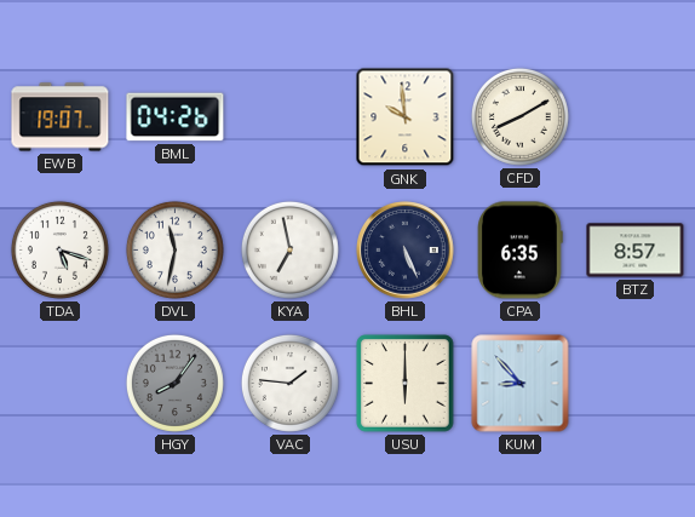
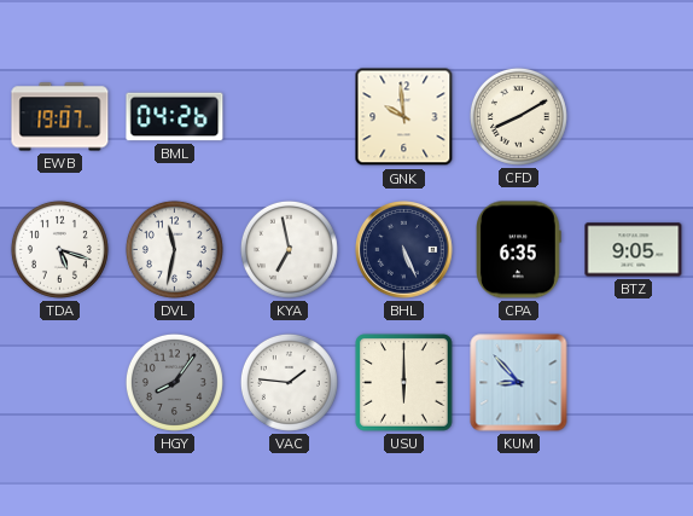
BTZ: 8:57 -> 9:05 (634, 250)
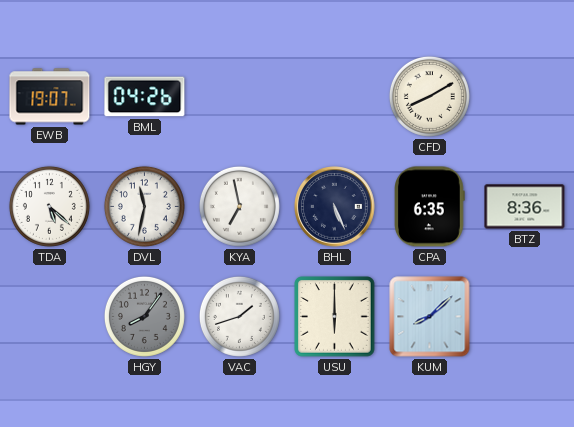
GNK: 9:59 -> none (404, 117)
TDA: 5:18 -> 5:22 (49, 206)
BTZ: 9:05 -> 8:36 (525, 207)
VAC: 1:46 -> 1:42 (239, 316)
KUM: 8:53 -> 8:08 (430, 317)
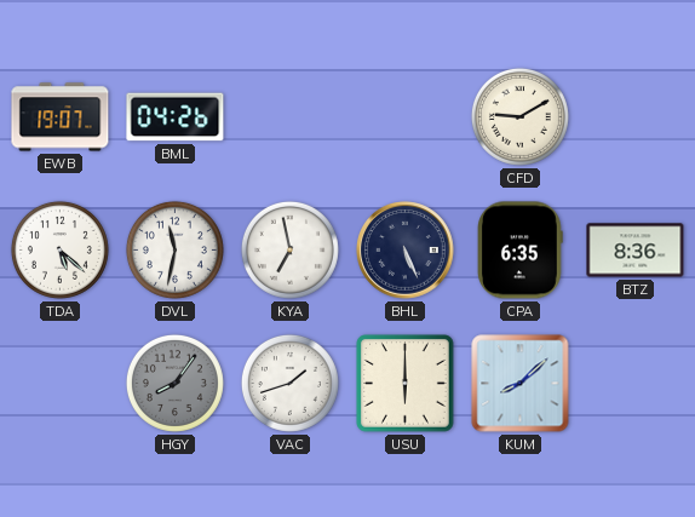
CFD: 8:10 -> 9:10 (519, 116)
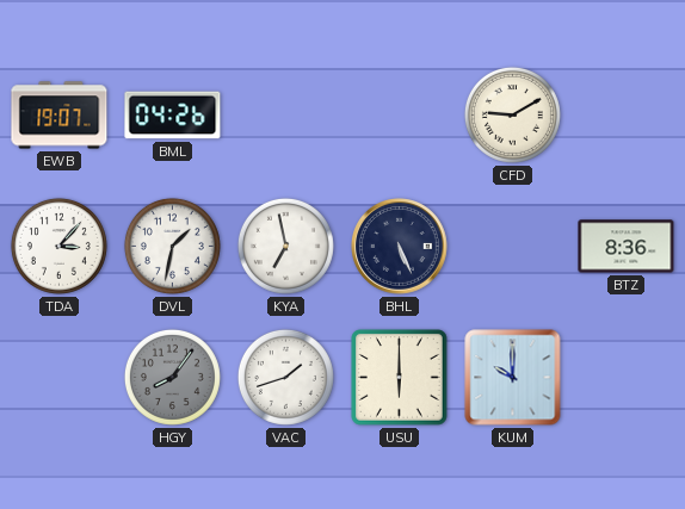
TDA: 5:22 -> 3:07 (58, 246)
DVL: 11:32 -> 1:32 (172, 246)
CPA: 6:35 -> none (521, 251)
KUM: 8:08 -> 10:00 (513, 378)
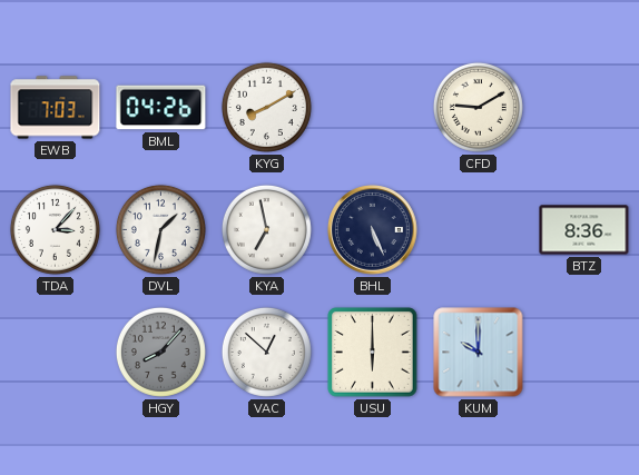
EWB: 19:07 -> 7:03 (56, 108)
KYG: none -> 8:10 (266, 107)
HGY: 8:06 -> 8:07 (160, 352)
VAC: 1:42 -> 12:52 (266, 352)
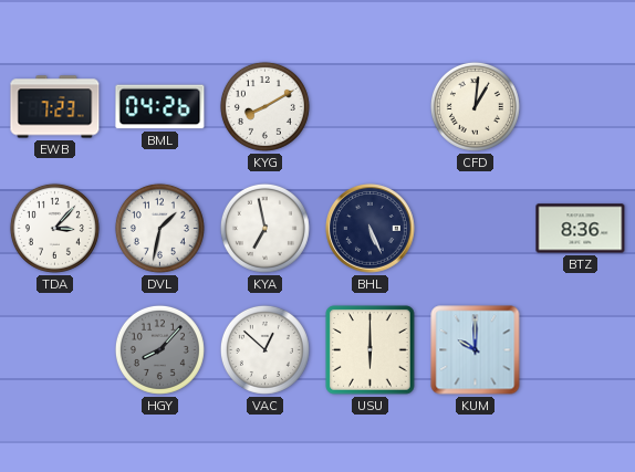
EWB: 7:03 -> 7:23 (55, 107)
CFD: 9:10 -> 1:01 (475, 106)
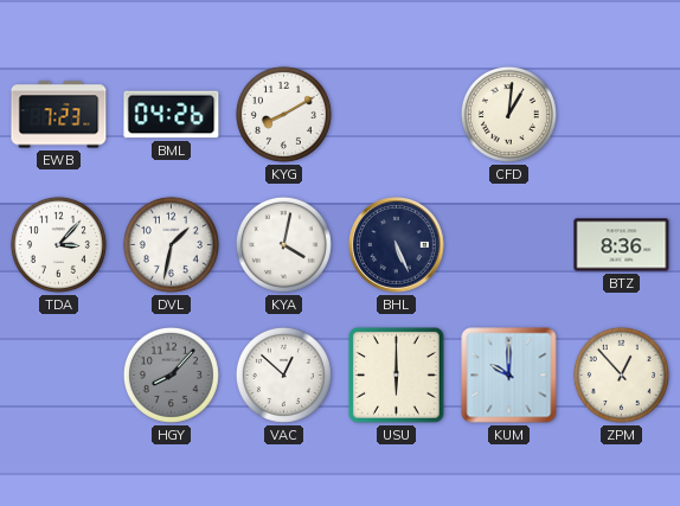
KYA: 6:58 -> 4:02 (283, 244)
ZPM: none -> 12:53 (621, 374)
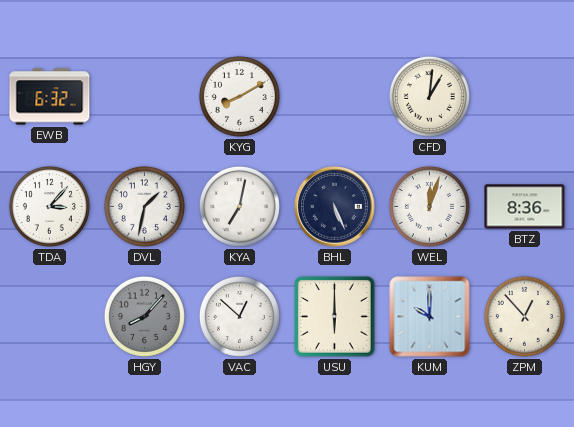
EWB: 7:23 -> 6:32 (50, 97)
BML: 04:26 -> none (172, 115)
KYA: 4:02 -> 7:02 (239, 206)
WEL: none -> 12:03 (429, 206)
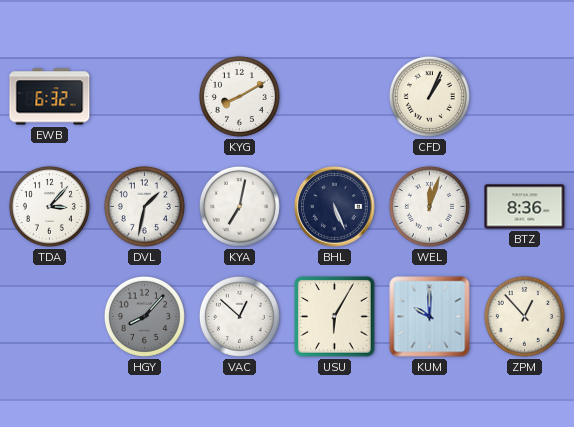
CFD: 1:01 -> 1:04 (429, 96)
USU: 6:00 -> 6:05 (335, 317)
